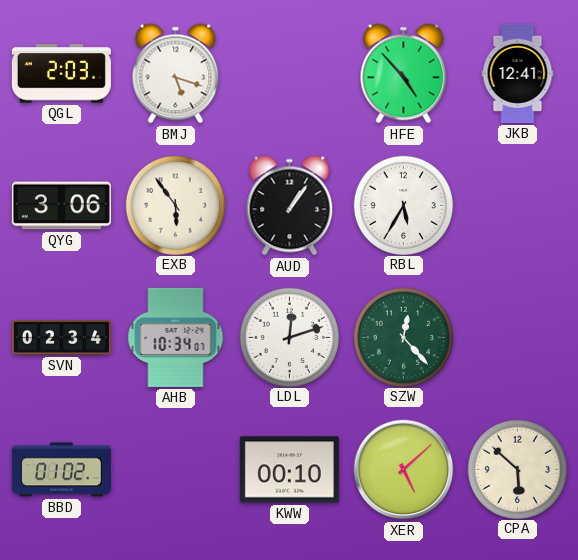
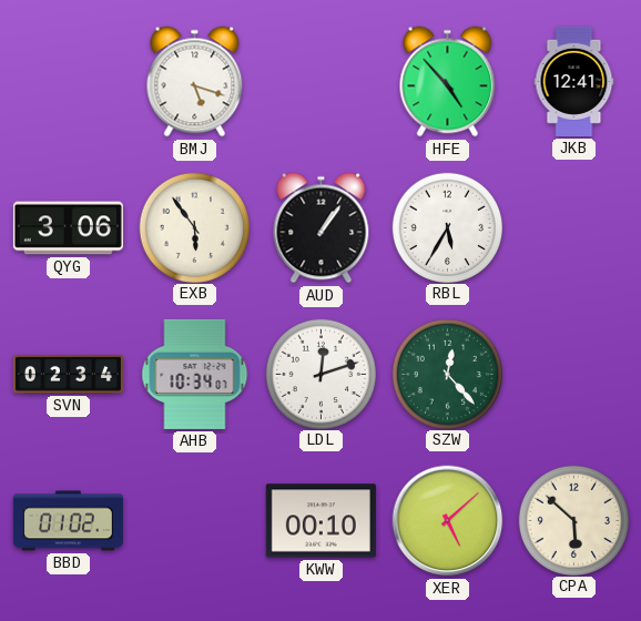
QGL: 2:03 -> none (61, 74)
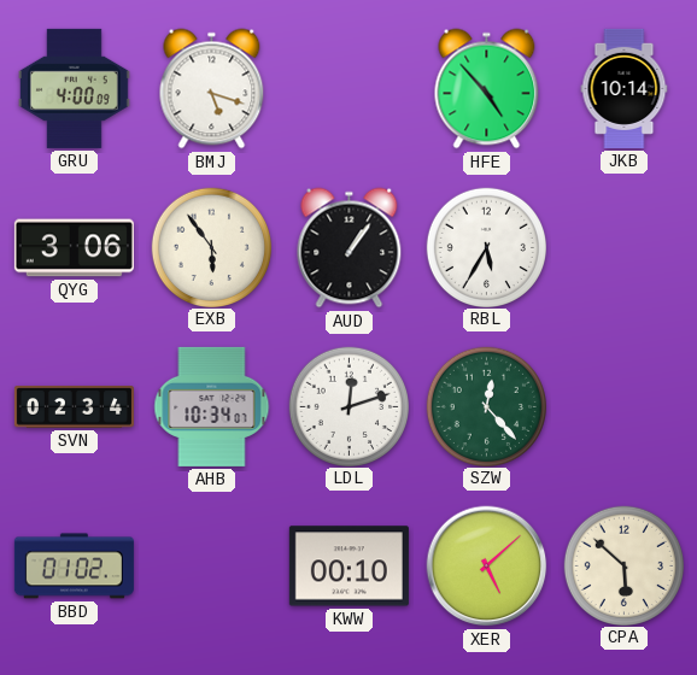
GRU: none -> 4:00 (74, 88)
JKB: 12:41 -> 10:14 (625, 88)
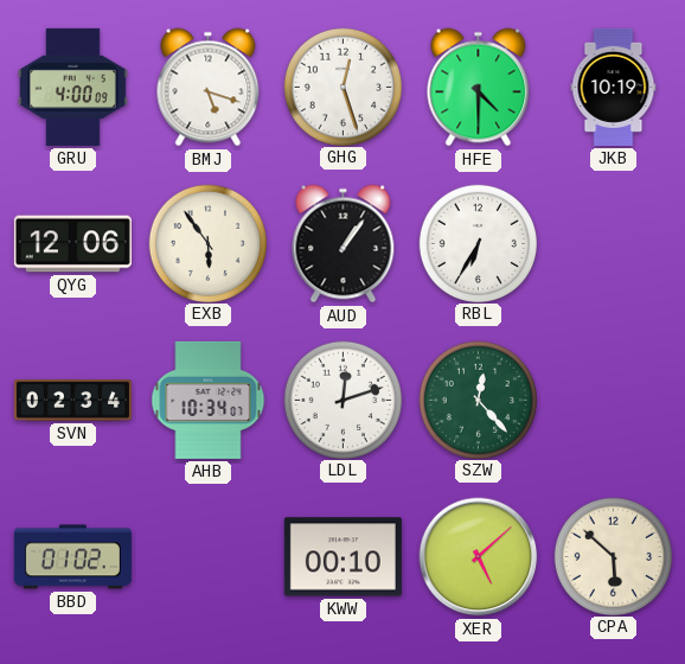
GHG: none -> 12:27 (342, 87)
HFE: 4:53 -> 4:30 (479, 88)
JKB: 10:14 -> 10:19 (614, 87)
QYG: 3:06 -> 12:06 (72, 244)
RBL: 5:35 -> 6:35 (478, 243)
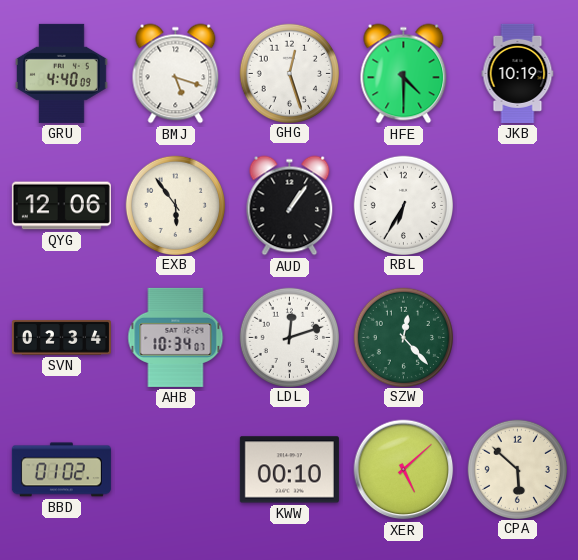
GRU: 4:00 -> 4:40 (61, 73)
